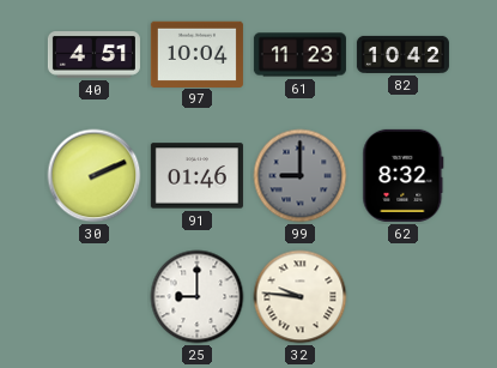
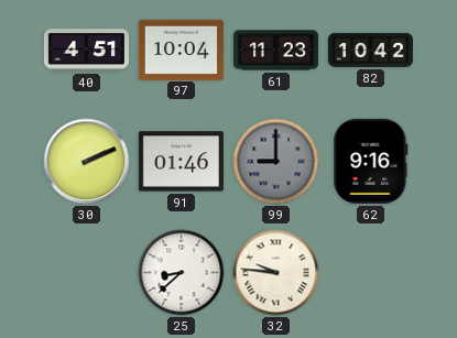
62: 8:32 -> 9:16 (371, 161)
25: 9:00 -> 8:38 (182, 273)
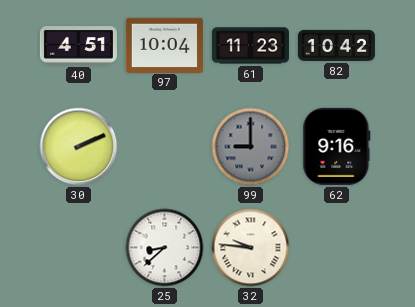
91: 01:46 -> none (181, 162)
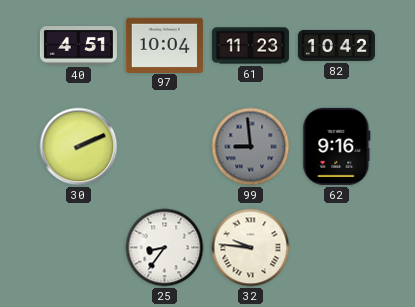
99: 9:00 -> 8:59 (251, 147)
25: 8:38 -> 8:36 (165, 248)
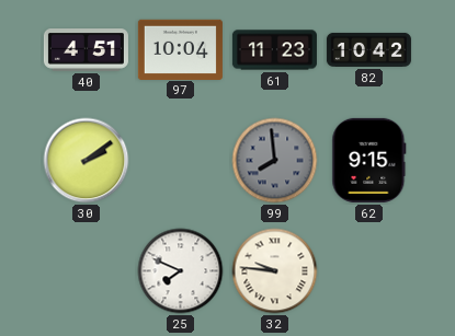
30: 2:11 -> 2:09 (87, 161)
99: 8:59 -> 7:59 (275, 161)
62: 9:16 -> 9:15 (369, 160)
25: 8:36 -> 7:49 (181, 271)
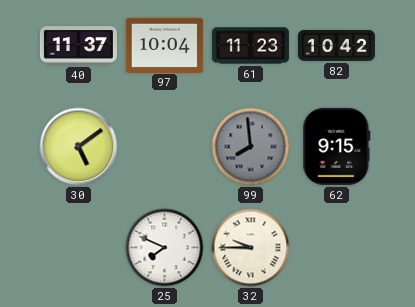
40: 4:51 -> 11:37 (78, 46)
30: 2:09 -> 5:09 (79, 147)
32: 9:46 -> 9:45 (251, 248)
